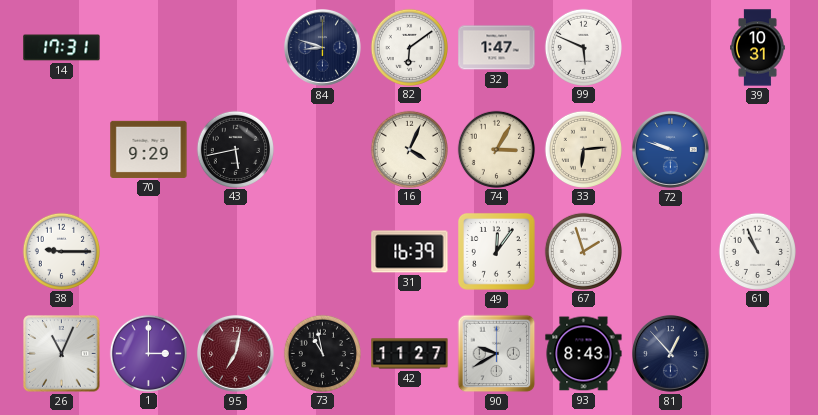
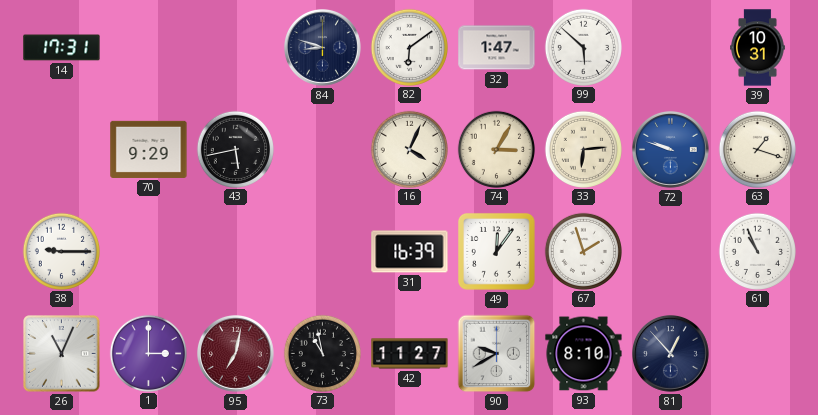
99: 5:49 -> 5:52 (583, 47)
63: none -> 1:18 (757, 149)
93: 8:43 -> 8:10 (584, 354)
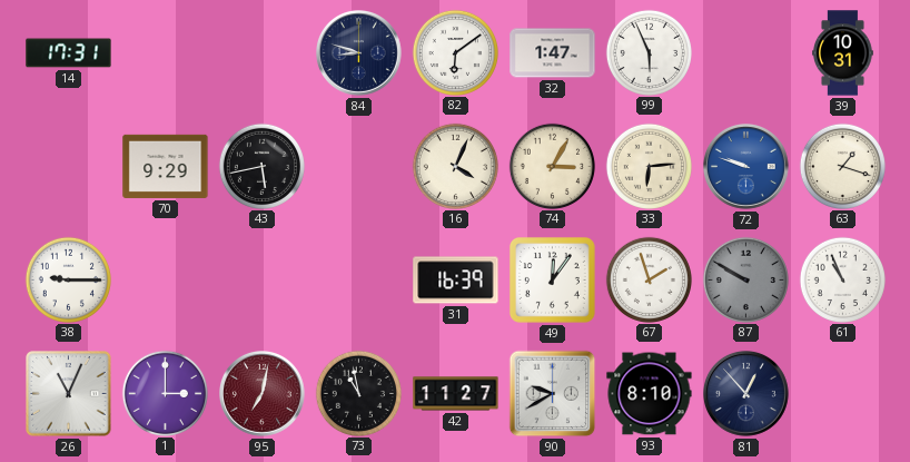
99: 5:52 -> 5:56 (649, 52)
87: none -> 9:50 (745, 279)
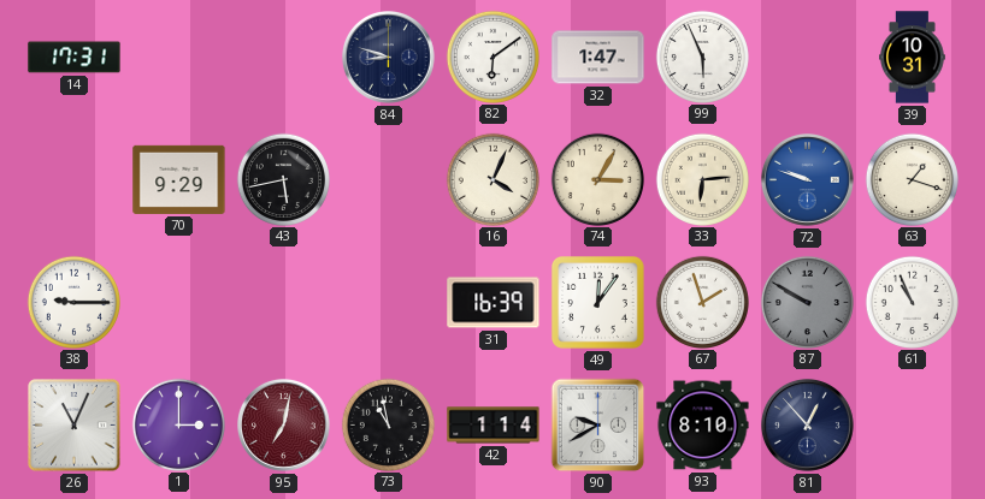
42: 11:27 -> 1:14 (494, 426)
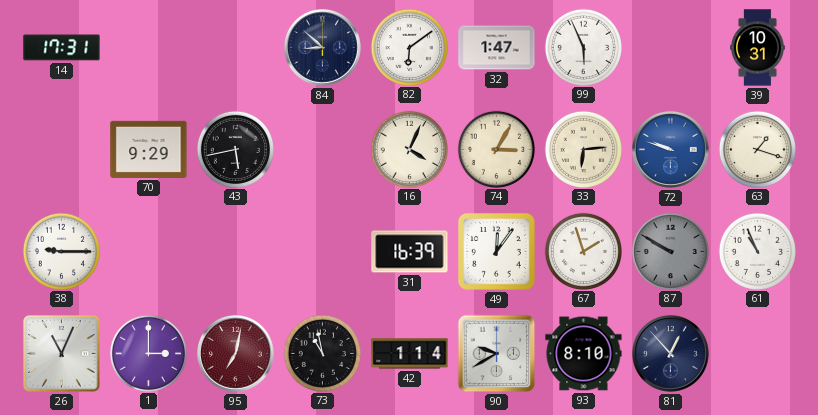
84: 8:48 -> 8:52 (323, 48)
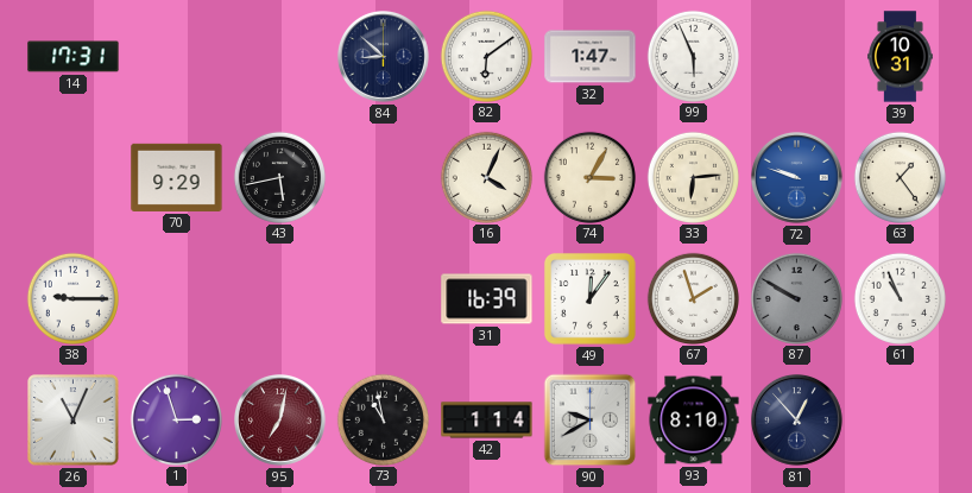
63: 1:18 -> 1:24 (900, 177)
1: 3:00 -> 2:57 (176, 419)
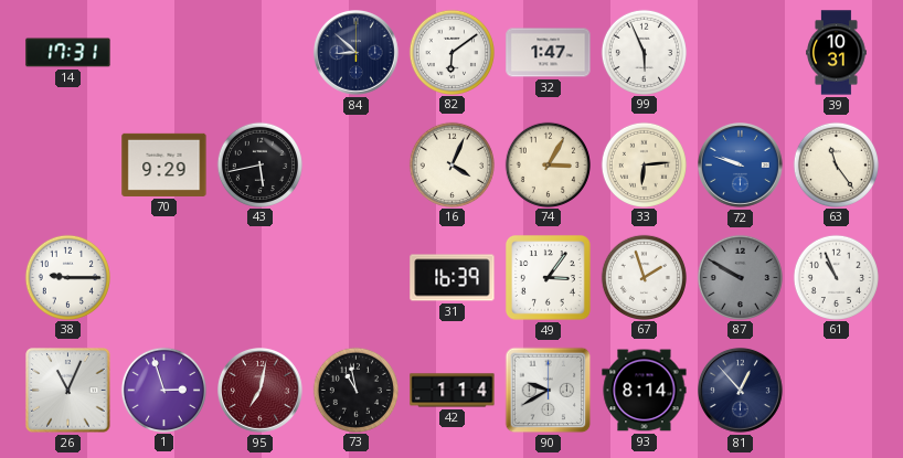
63: 1:24 -> 11:24 (836, 164)
49: 12:06 -> 3:06 (548, 277)
93: 8:10 -> 8:14 (645, 391)
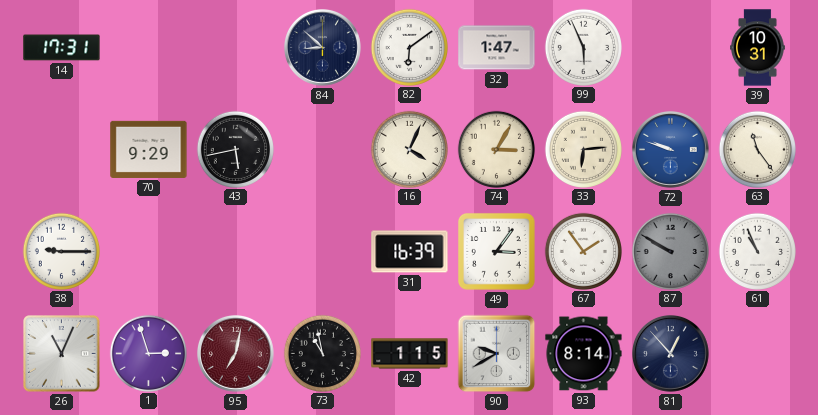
67: 1:57 -> 1:54 (583, 251)
42: 1:14 -> 1:15 (410, 354)
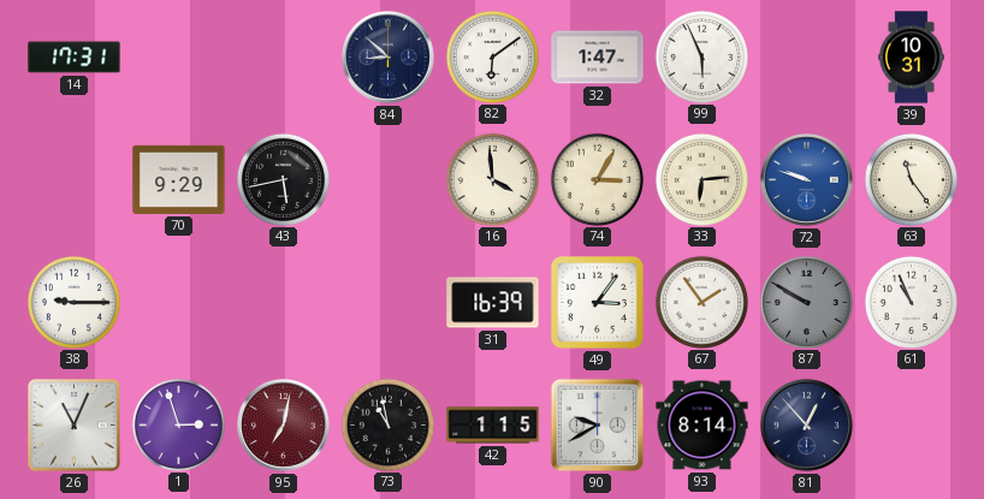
16: 4:04 -> 3:59 (492, 179)
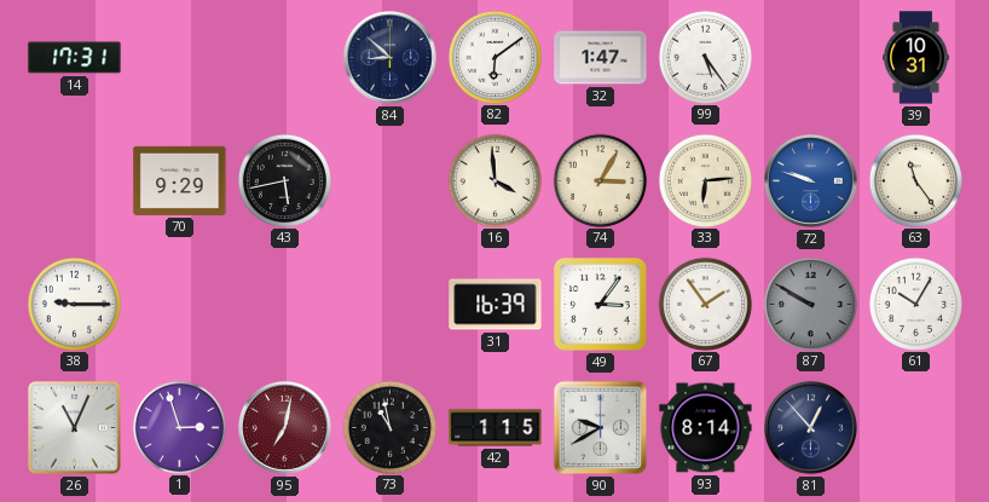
99: 5:56 -> 5:24 (705, 57)
61: 10:56 -> 10:05 (915, 304)
